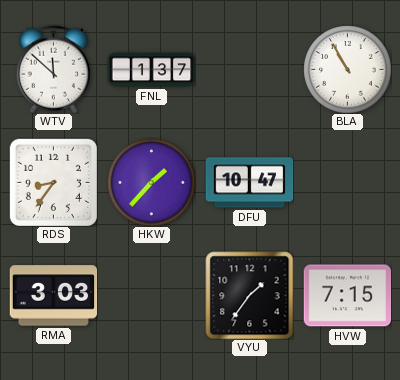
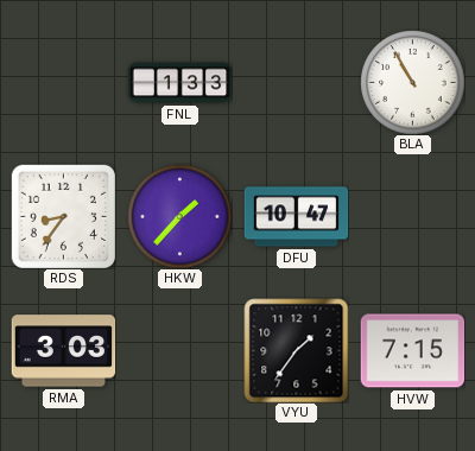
WTV: 11:52 -> none (53, 69)
FNL: 1:37 -> 1:33 (179, 83)
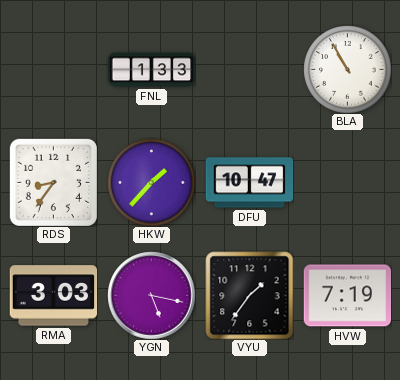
YGN: none -> 5:17 (151, 295)
HVW: 7:15 -> 7:19 (347, 296)
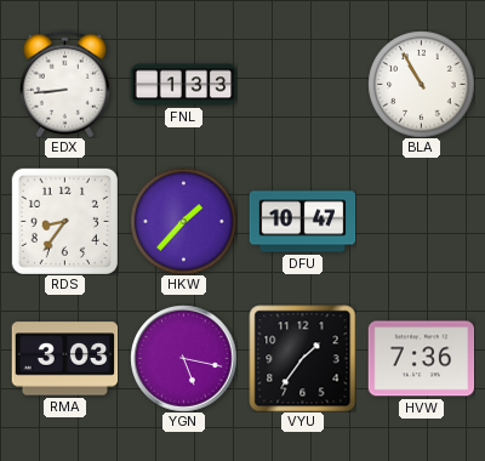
EDX: none -> 8:44 (64, 84)
HVW: 7:19 -> 7:36 (421, 359)
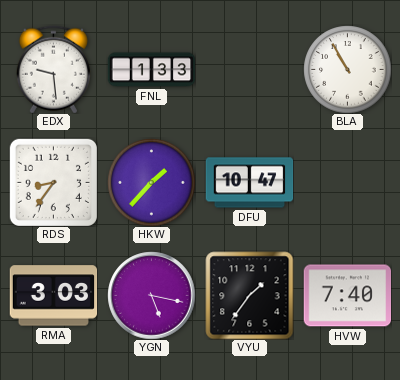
EDX: 8:44 -> 9:29 (53, 69)
HVW: 7:36 -> 7:40 (347, 296)
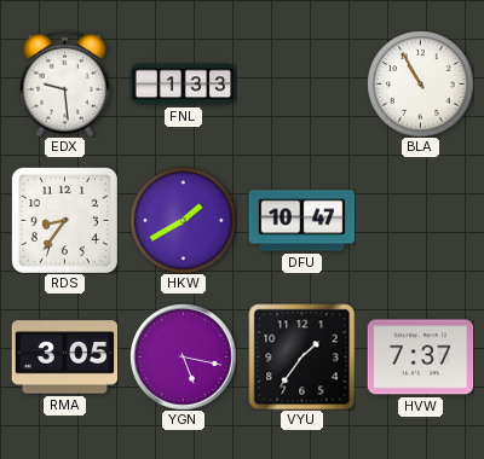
HKW: 1:37 -> 1:40 (183, 220)
RMA: 3:03 -> 3:05 (64, 358)
HVW: 7:40 -> 7:37 (420, 358)
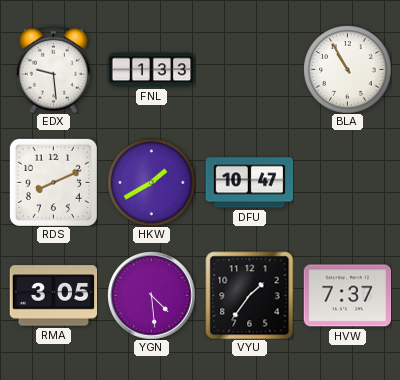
RDS: 8:36 -> 8:11 (53, 182)
YGN: 5:17 -> 4:29 (151, 295)
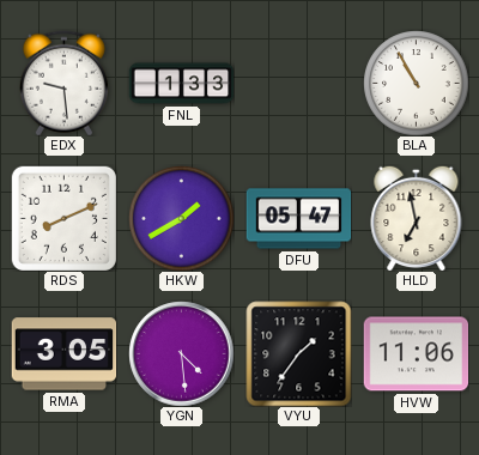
DFU: 10:47 -> 05:47 (298, 219)
HLD: none -> 6:58 (417, 218)
HVW: 7:37 -> 11:06 (416, 354)
